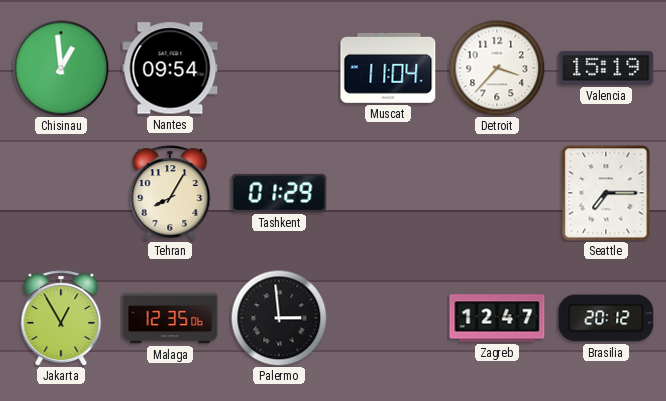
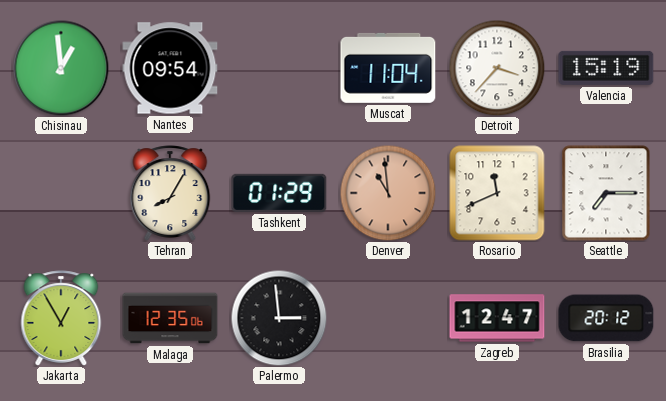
Denver: none -> 10:59 (388, 193)
Rosario: none -> 11:41 (497, 193)
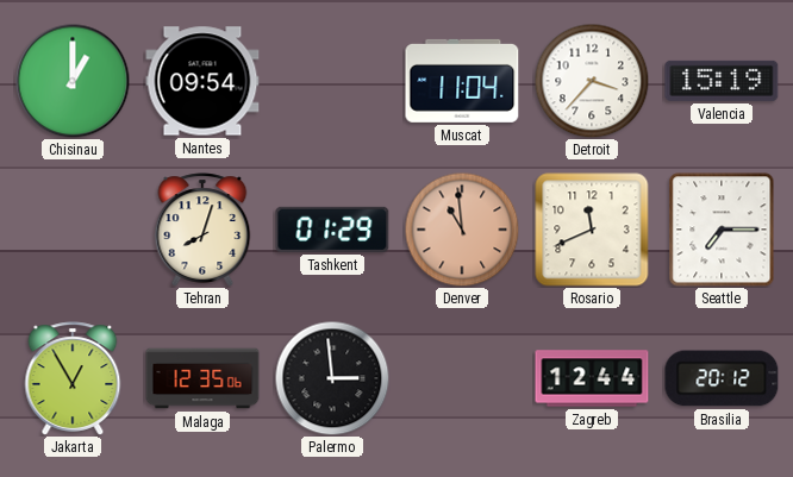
Chisinau: 12:59 -> 1:00 (73, 81)
Tehran: 8:05 -> 8:03 (202, 230)
Zagreb: 12:47 -> 12:44 (592, 378)
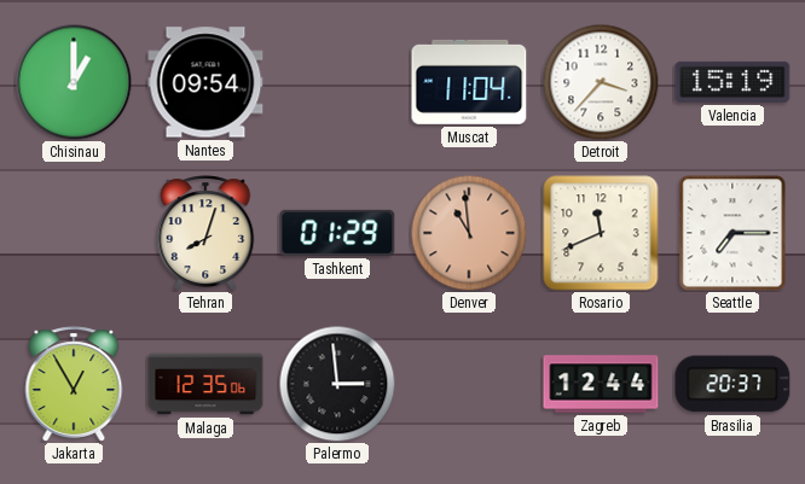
Brasilia: 20:12 -> 20:37 (732, 384)
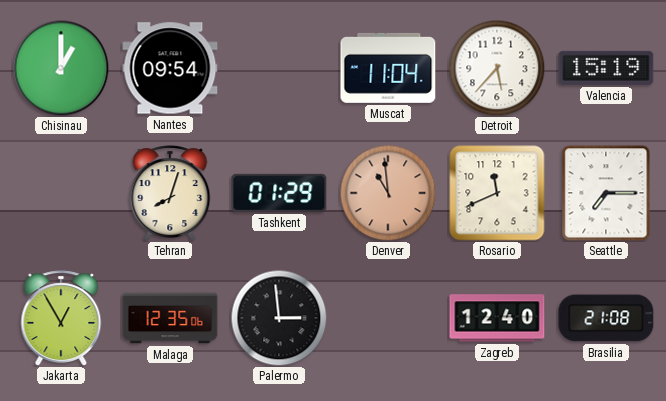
Detroit: 3:37 -> 5:37 (497, 68)
Zagreb: 12:44 -> 12:40 (497, 318)
Brasilia: 20:37 -> 21:08 (606, 318)
